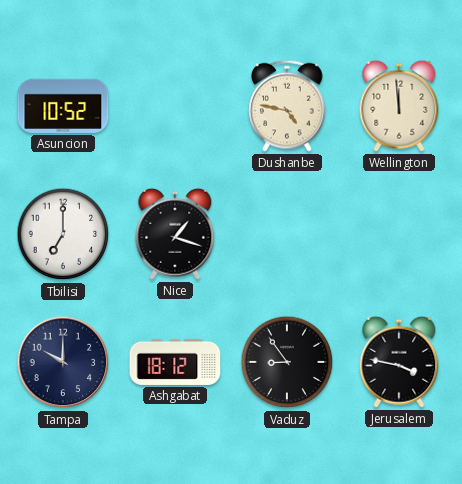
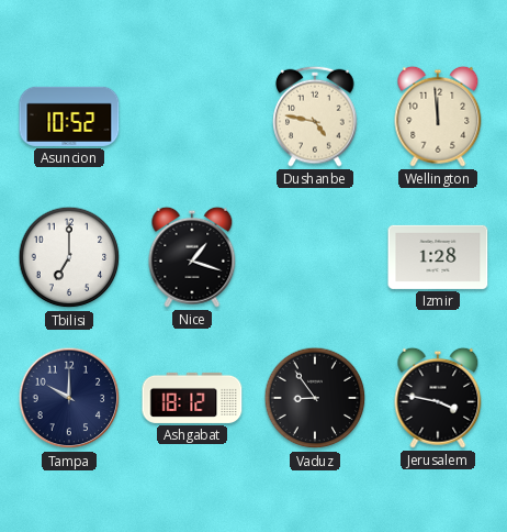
Izmir: none -> 1:28 (438, 257)
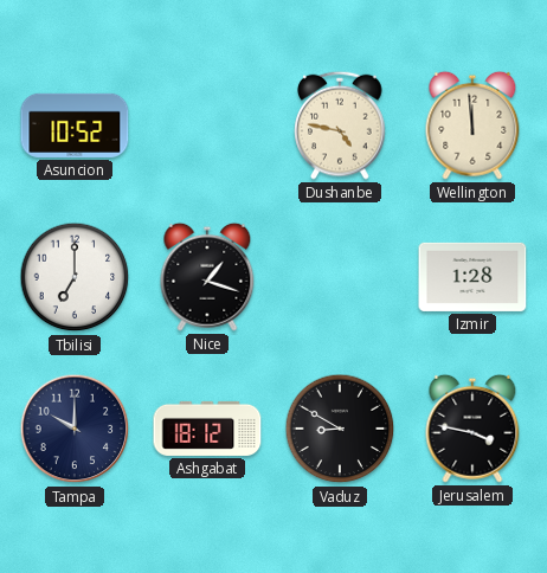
Vaduz: 8:54 -> 8:50 (340, 429)
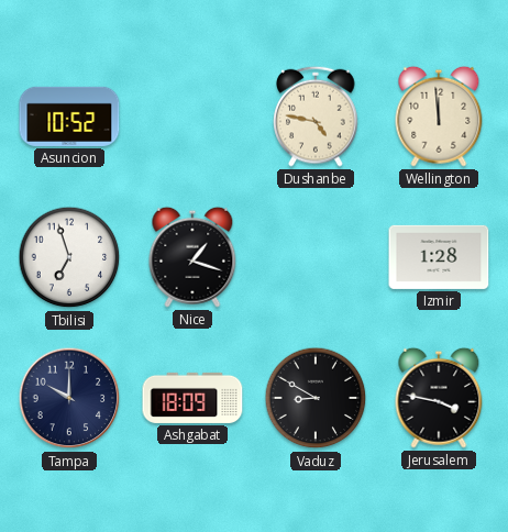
Tbilisi: 7:00 -> 6:57 (69, 257)
Ashgabat: 18:12 -> 18:09 (192, 398)
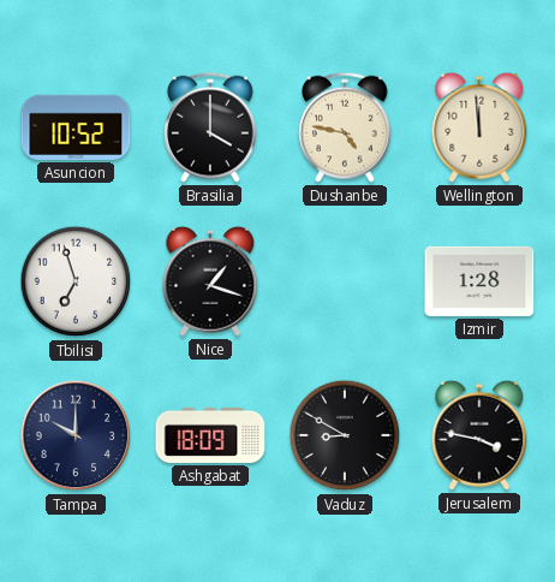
Brasilia: none -> 4:00 (210, 127)
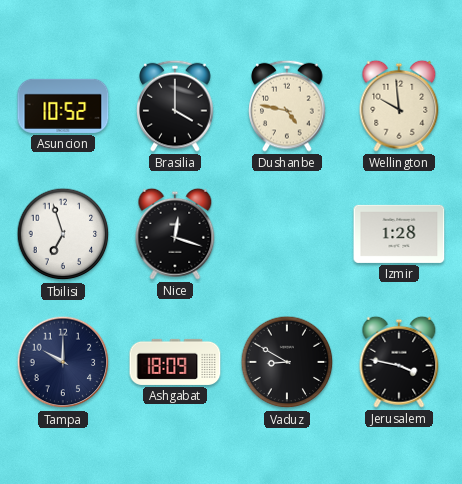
Wellington: 11:59 -> 9:59 (399, 106)
Nice: 1:18 -> 12:18 (175, 234)
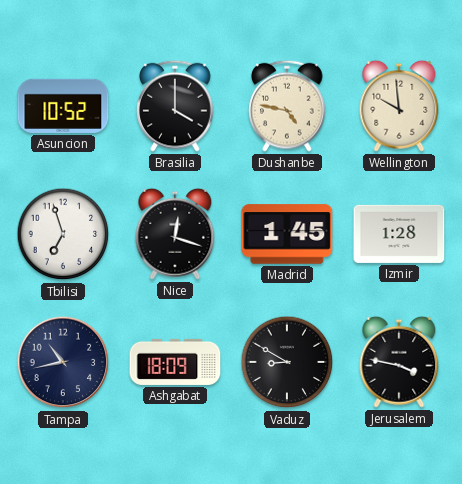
Madrid: none -> 1:45 (287, 234)
Tampa: 10:00 -> 10:43 (63, 362)
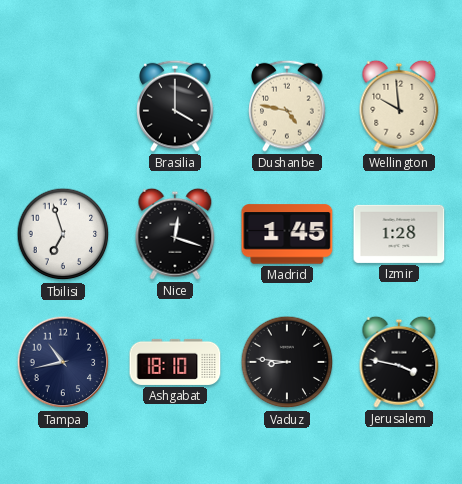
Asuncion: 10:52 -> none (63, 106)
Ashgabat: 18:09 -> 18:10 (175, 362)
Vaduz: 8:50 -> 8:46 (287, 362)
